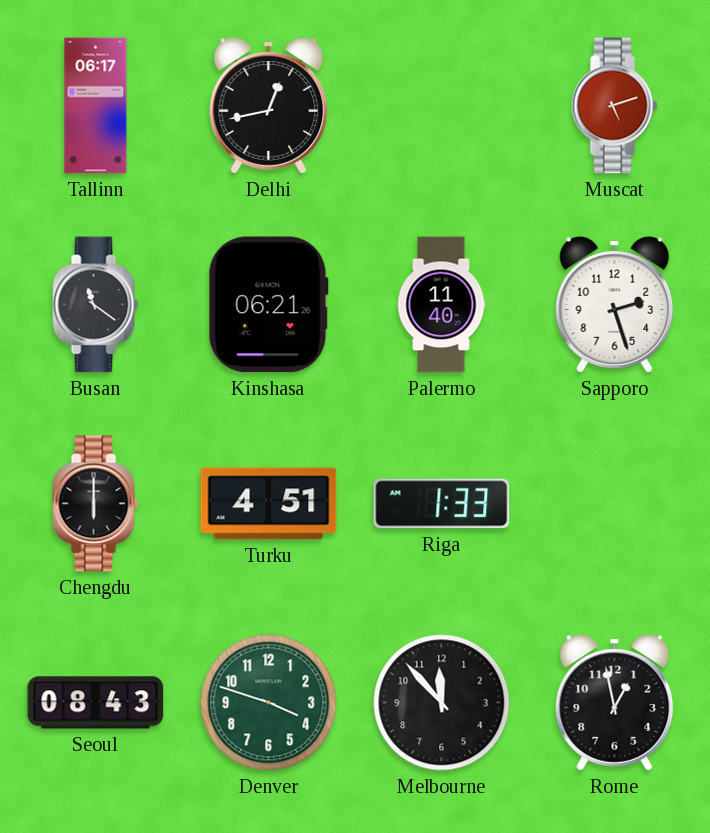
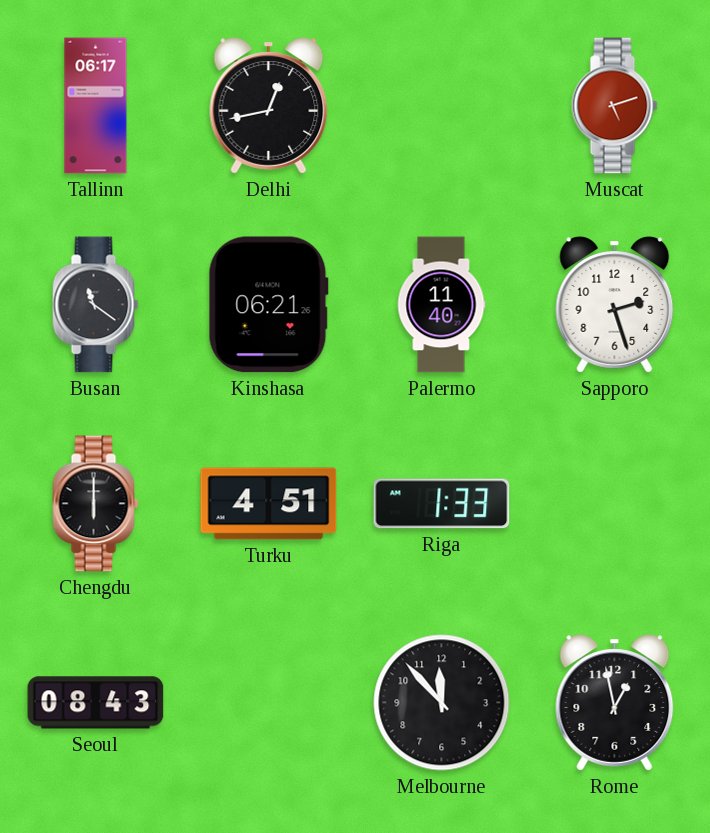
Denver: 3:48 -> none (269, 703)
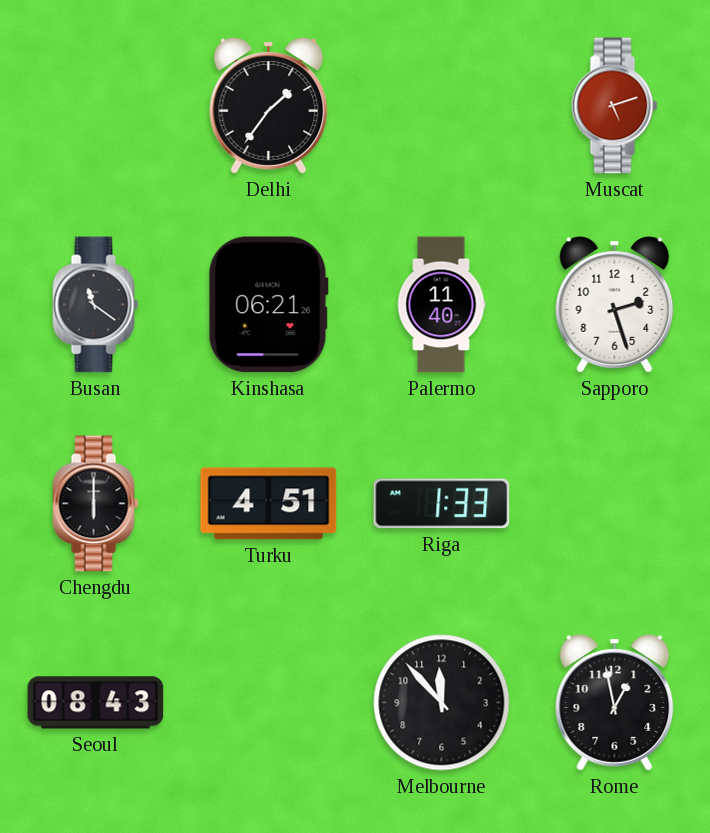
Tallinn: 06:17 -> none (96, 106)
Delhi: 12:43 -> 1:36 (269, 106)
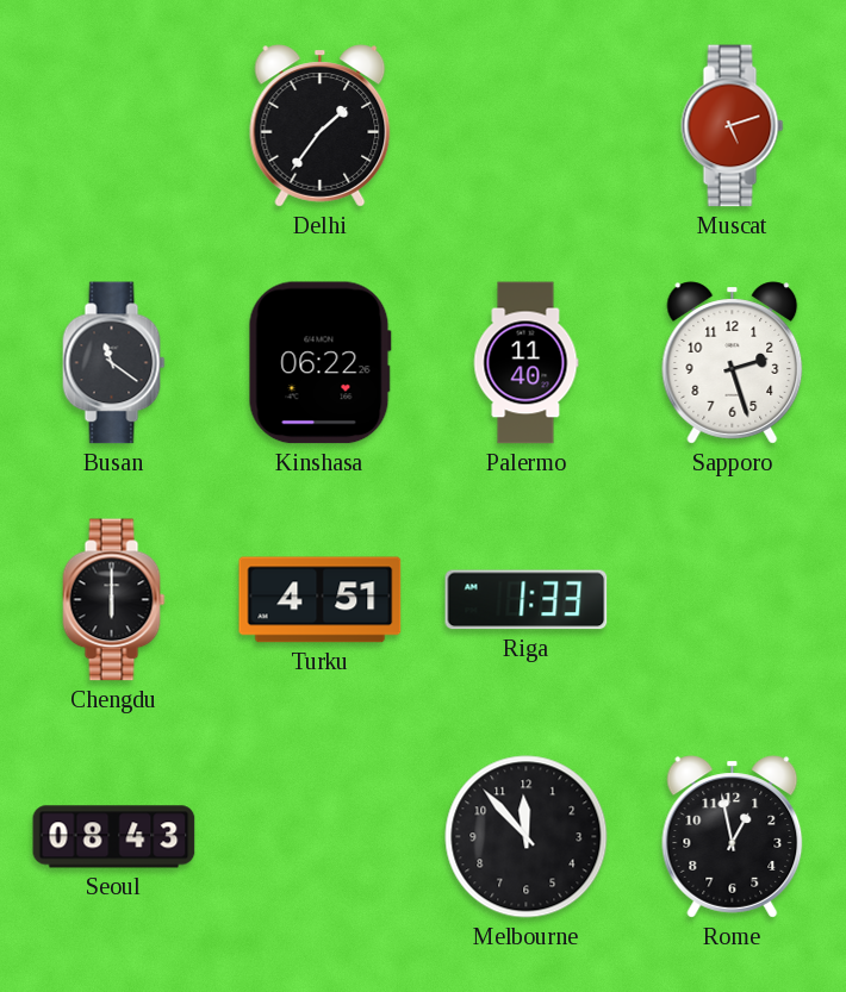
Kinshasa: 06:21 -> 06:22 (319, 363)
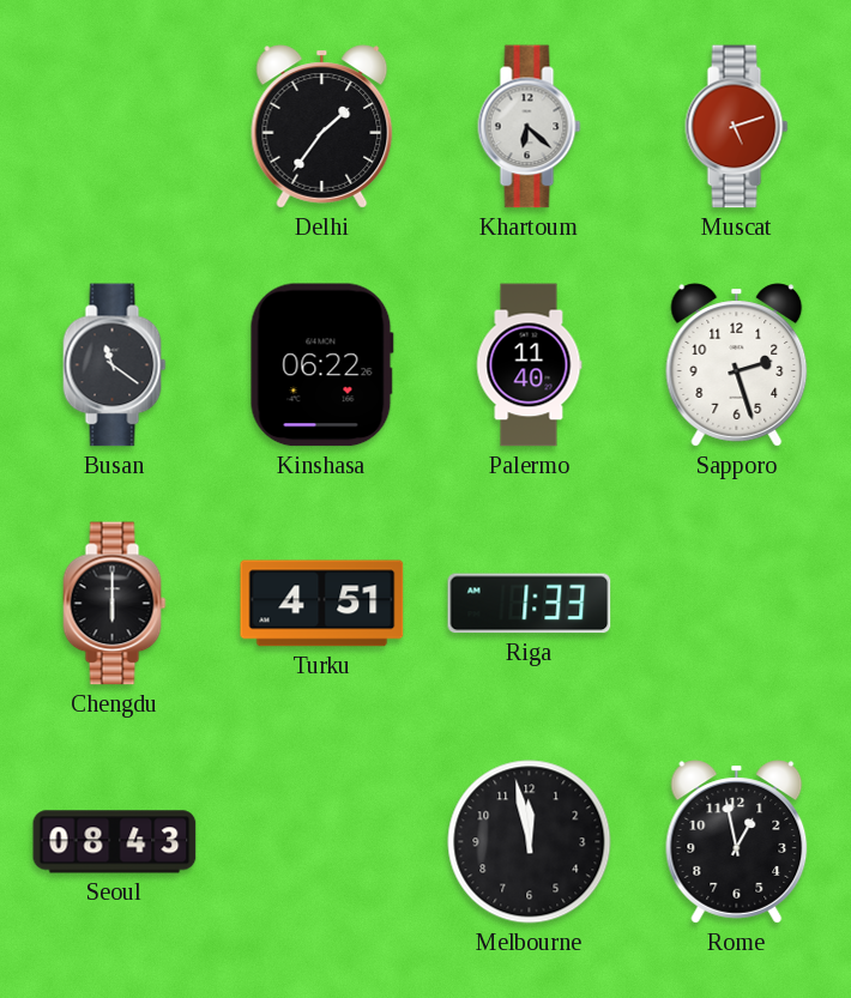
Khartoum: none -> 6:22 (530, 127)
Melbourne: 11:53 -> 11:58 (530, 842)
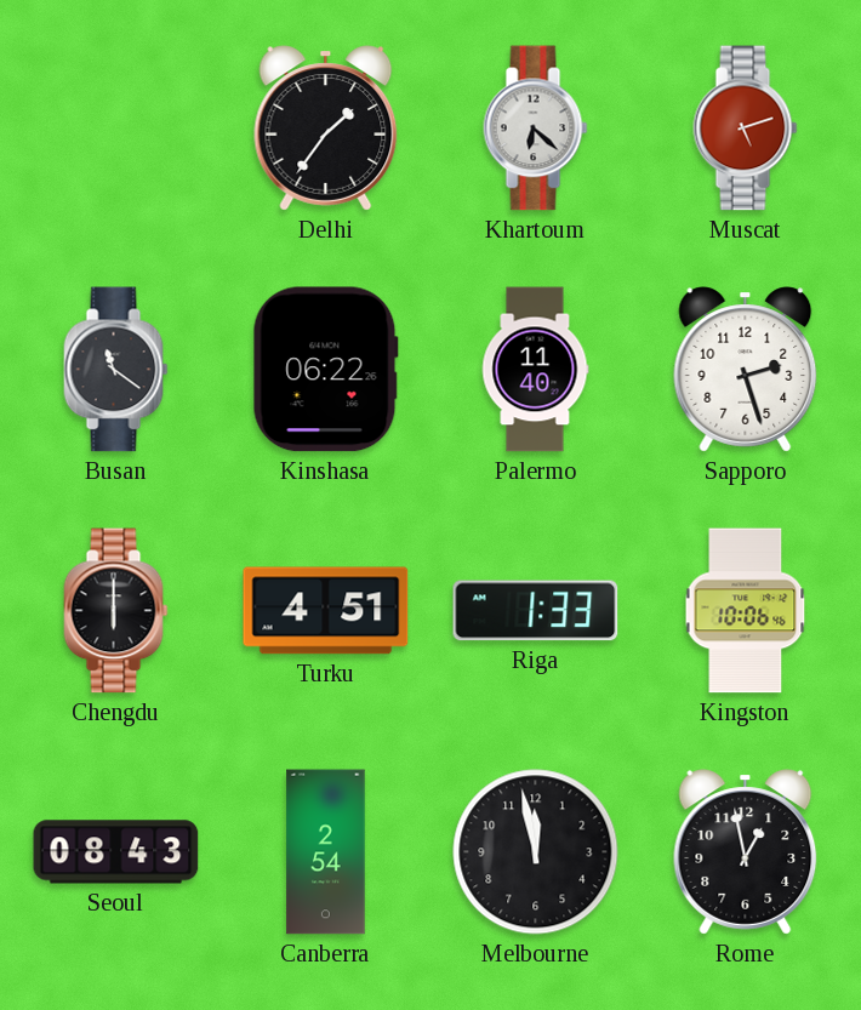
Kingston: none -> 10:06 (746, 611)
Canberra: none -> 2:54 (326, 852)
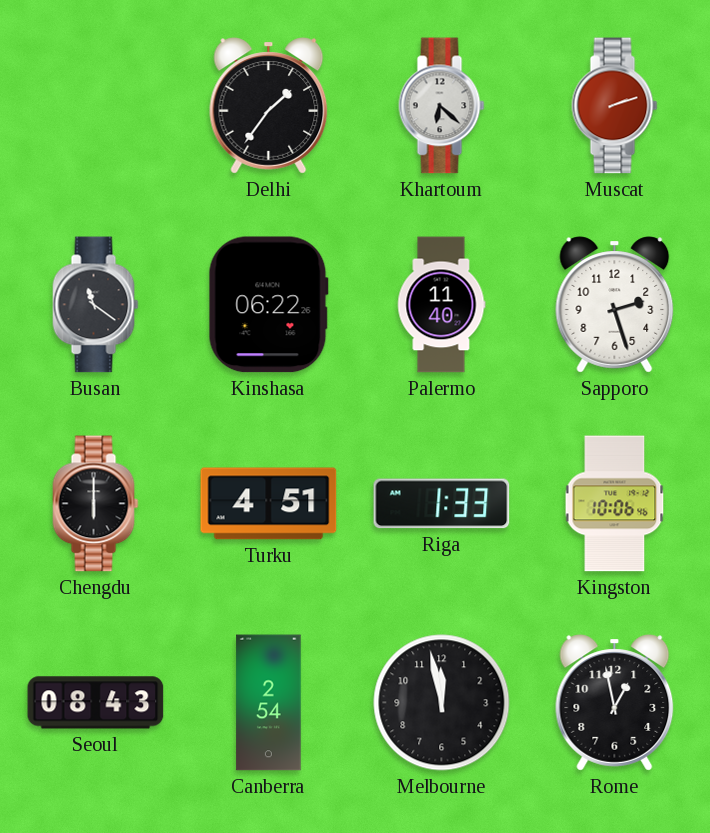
Muscat: 5:12 -> 2:12 (615, 106)
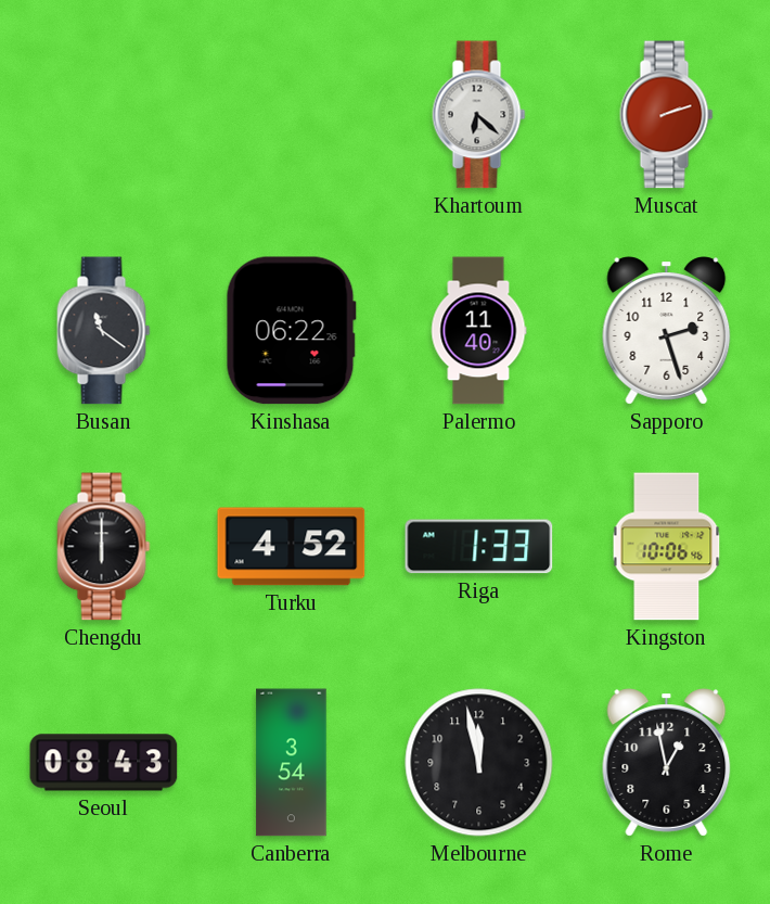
Delhi: 1:36 -> none (269, 106)
Turku: 4:51 -> 4:52 (292, 547)
Canberra: 2:54 -> 3:54 (292, 763)
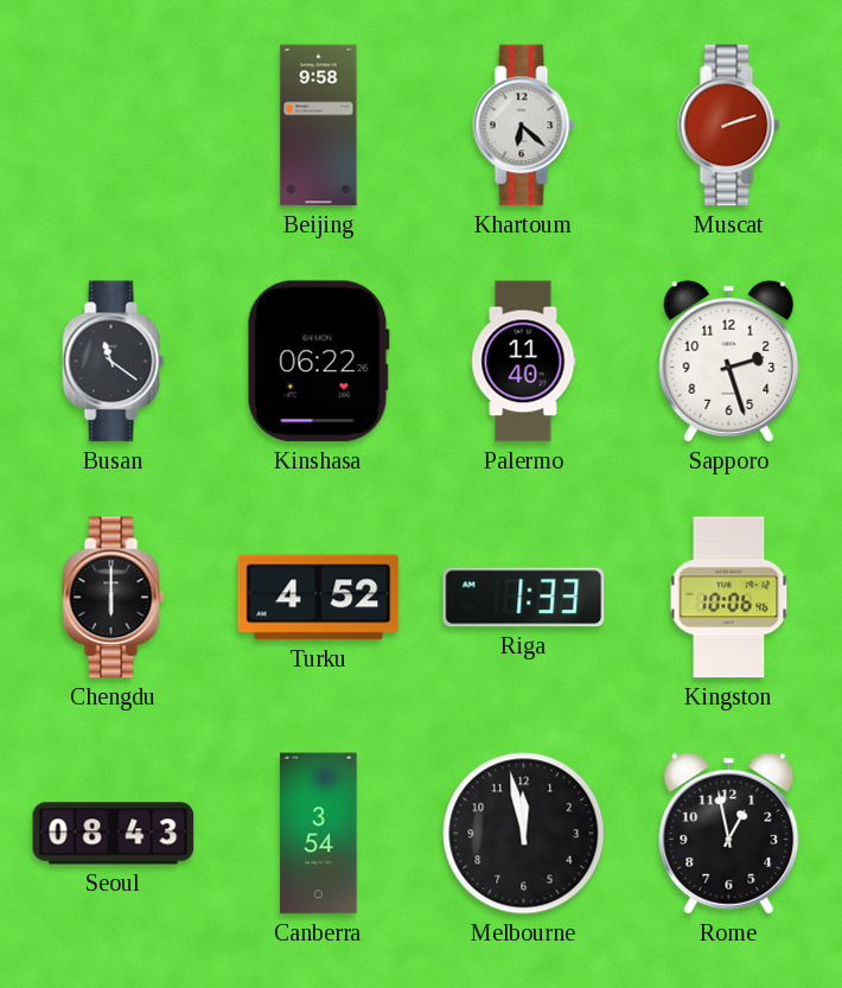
Beijing: none -> 9:58 (319, 126)
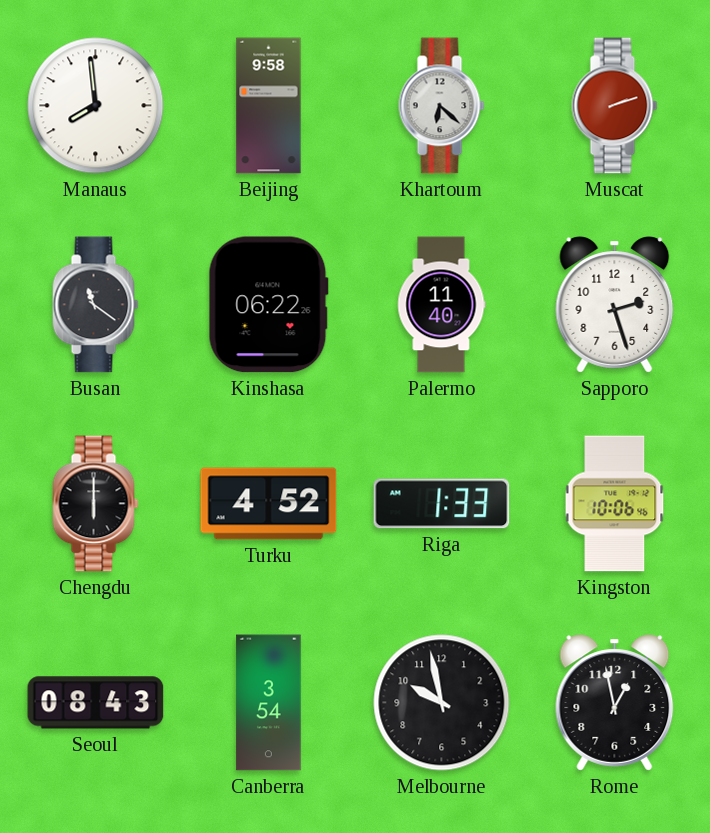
Manaus: none -> 7:59 (96, 106)
Melbourne: 11:58 -> 9:58 (442, 703)
